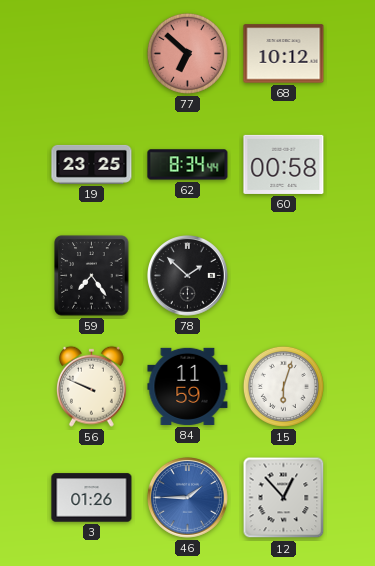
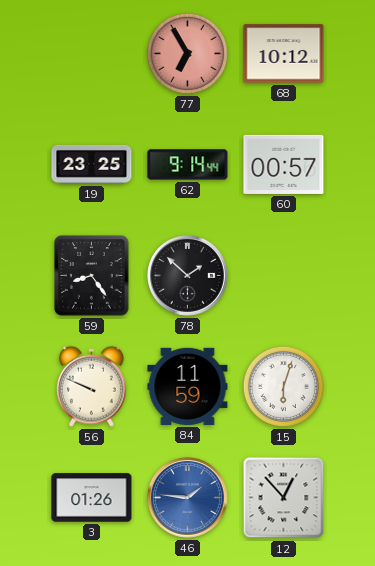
77: 6:52 -> 6:55 (187, 53)
62: 8:34 -> 9:14 (188, 165)
60: 00:58 -> 00:57 (284, 164)
59: 7:24 -> 8:24 (92, 276)
46: 1:45 -> 1:46 (188, 498)
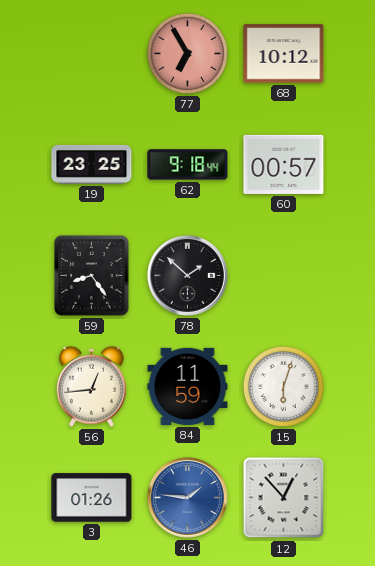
62: 9:14 -> 9:18 (188, 165)
56: 9:49 -> 12:44 (91, 386)
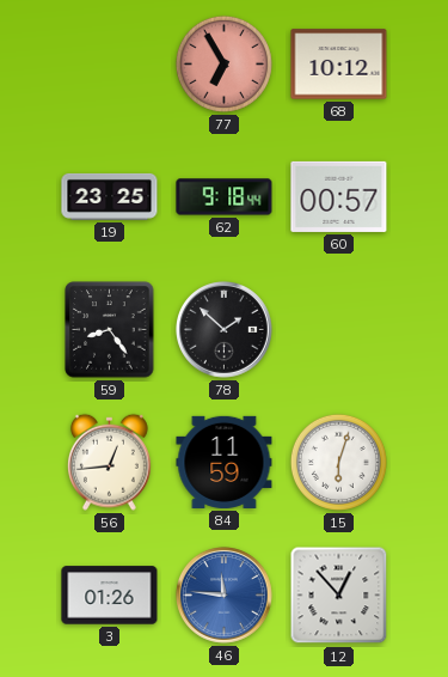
46: 1:46 -> 11:46 (225, 596)
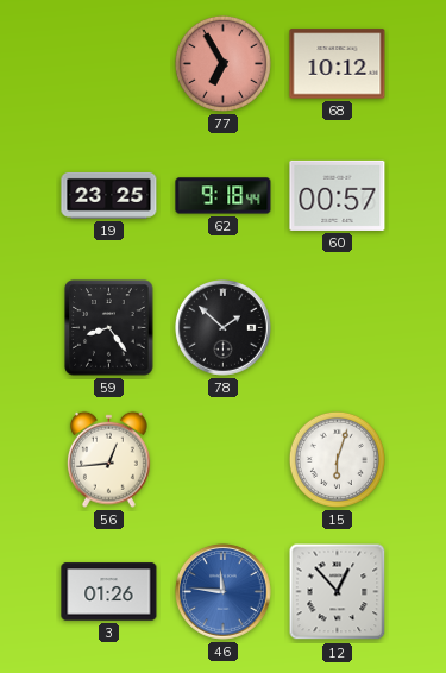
84: 11:59 -> none (225, 462)
